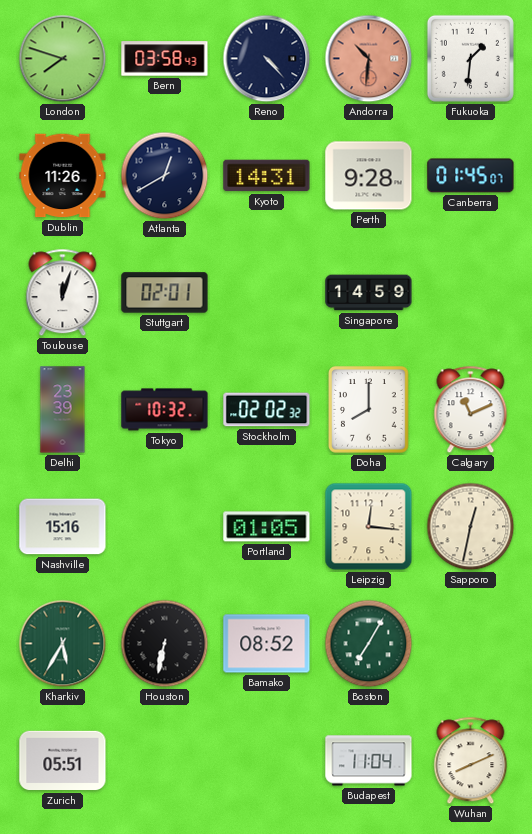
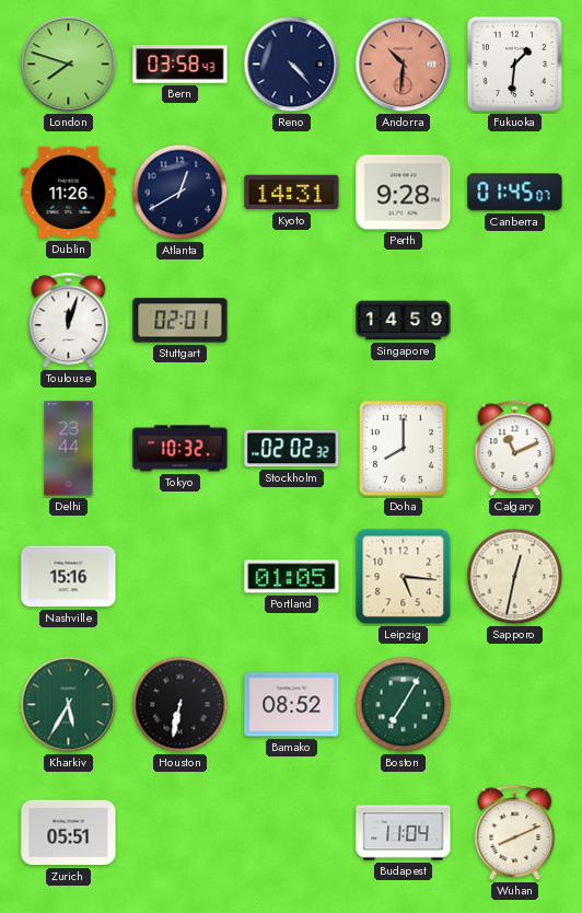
Delhi: 23:39 -> 23:44 (69, 449)
Leipzig: 12:16 -> 5:16 (404, 577)
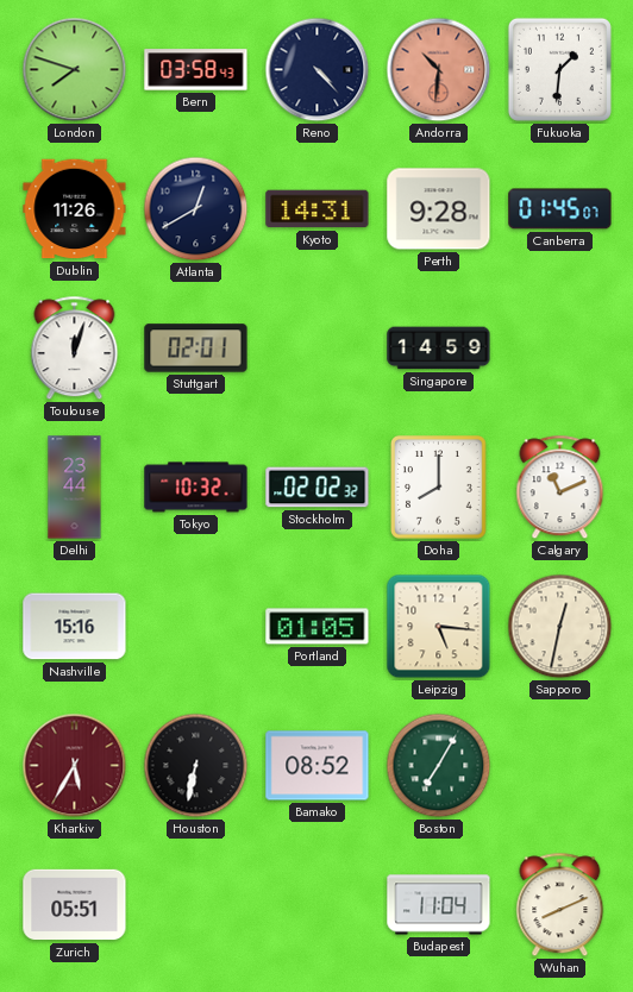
Kharkiv dial: green -> burgundy (75, 766)
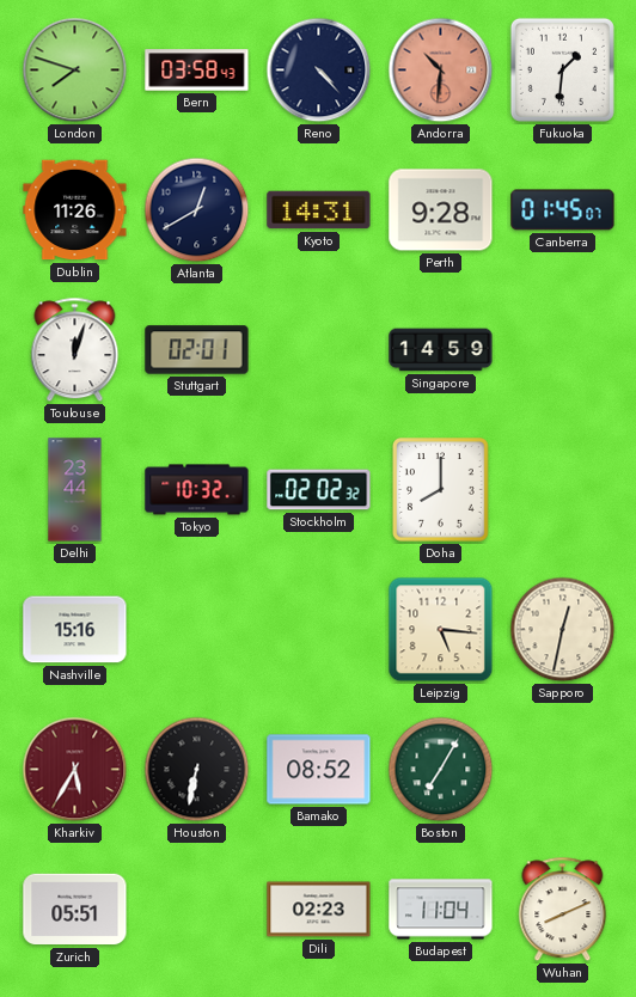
Calgary: 11:11 -> none (560, 488)
Portland: 01:05 -> none (318, 627)
Dili: none -> 02:23 (319, 910)
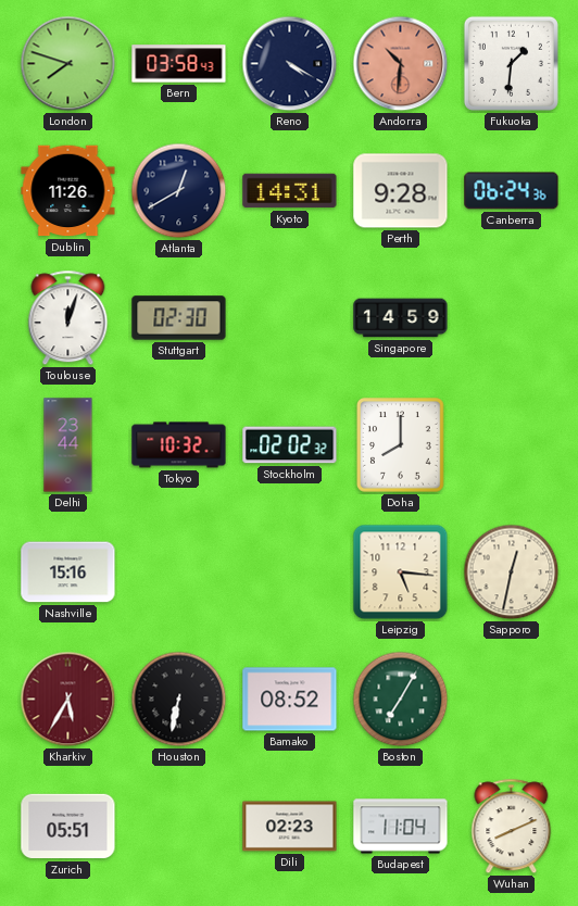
Reno: 4:23 -> 4:20 (290, 64)
Canberra: 01:45 -> 06:24 (512, 191)
Stuttgart: 02:01 -> 02:30 (179, 318)
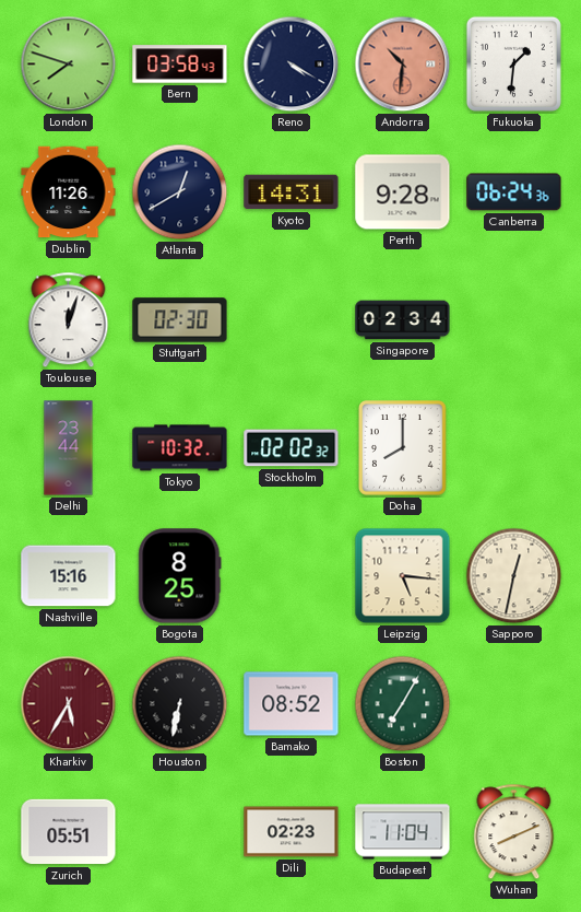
Singapore: 14:59 -> 02:34 (403, 320)
Bogota: none -> 8:25 (180, 576)
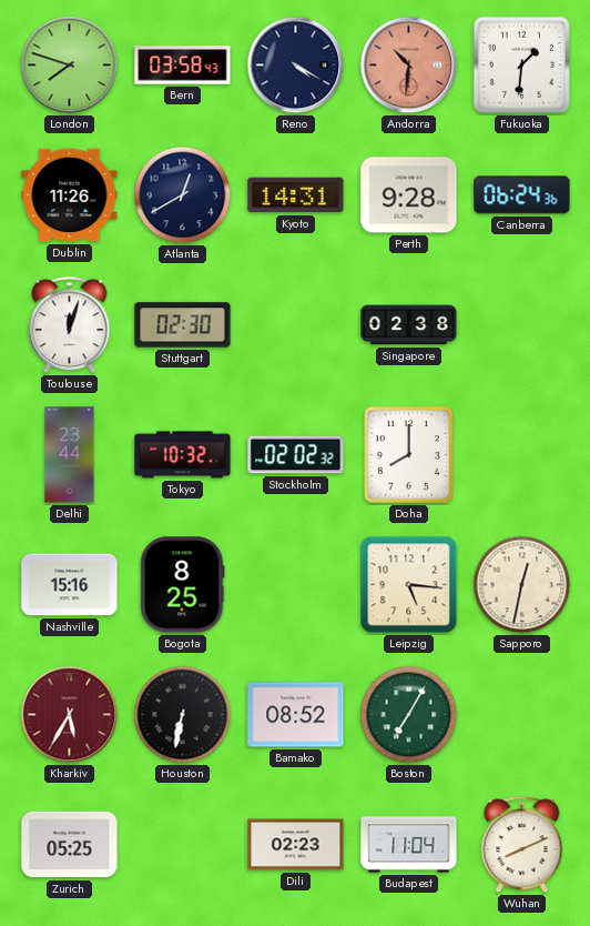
Singapore: 02:34 -> 02:38 (409, 325)
Zurich: 05:51 -> 05:25 (70, 845)
